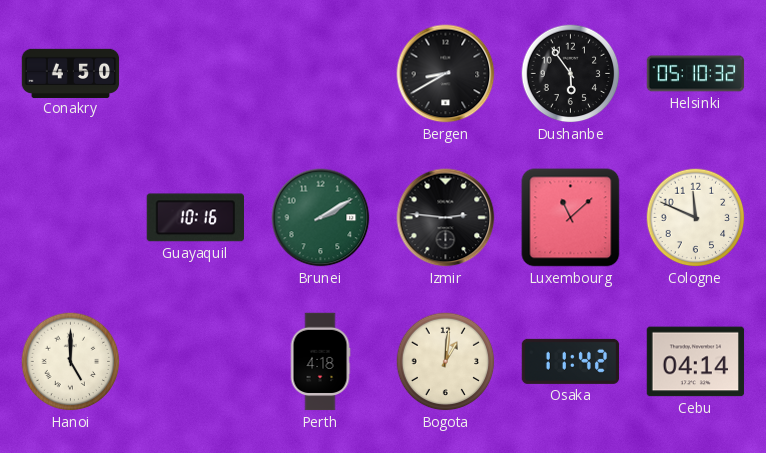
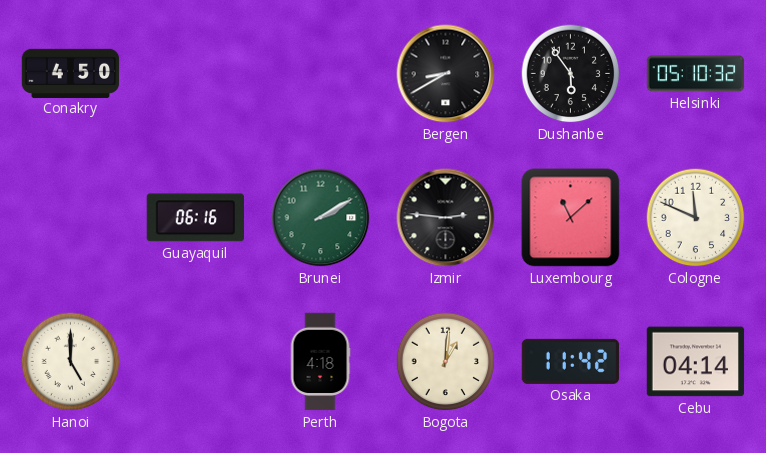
Guayaquil: 10:16 -> 06:16 (195, 218)
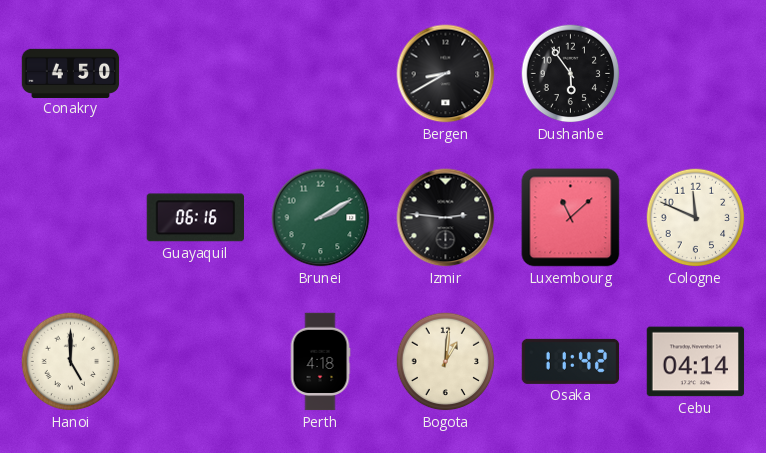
Helsinki: 05:10 -> none (696, 74)
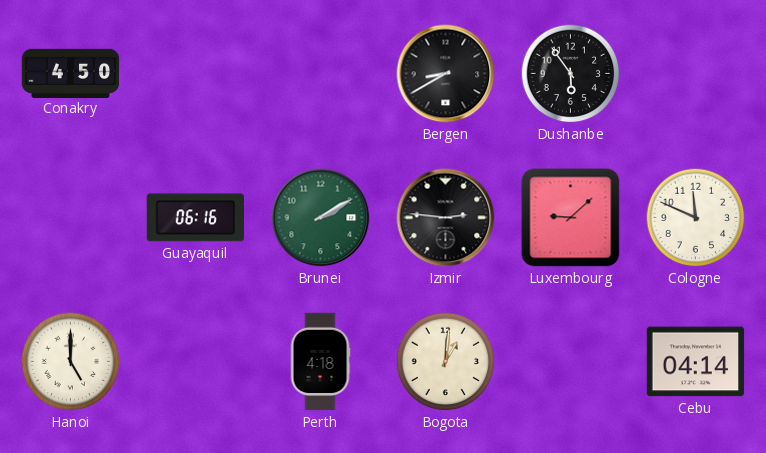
Luxembourg: 11:08 -> 9:08 (571, 218)
Osaka: 11:42 -> none (571, 361)
